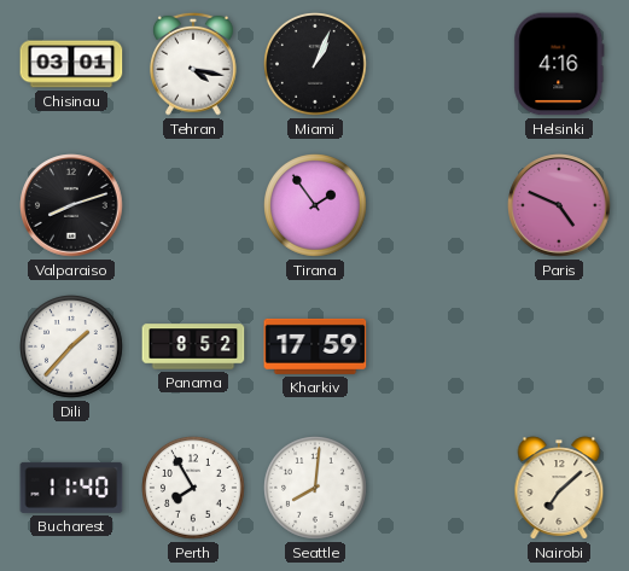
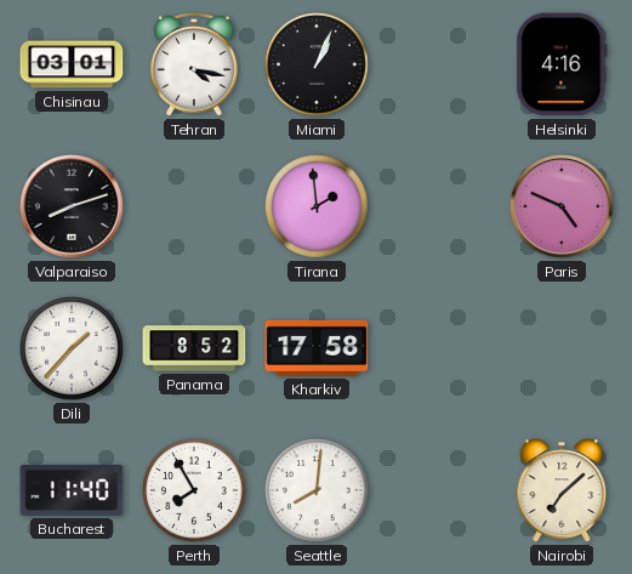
Tirana: 1:54 -> 1:59 (318, 208)
Kharkiv: 17:59 -> 17:58 (317, 348)
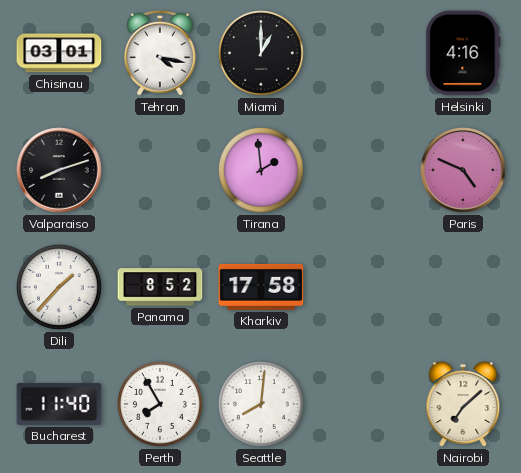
Miami: 1:04 -> 1:00 (262, 54)
